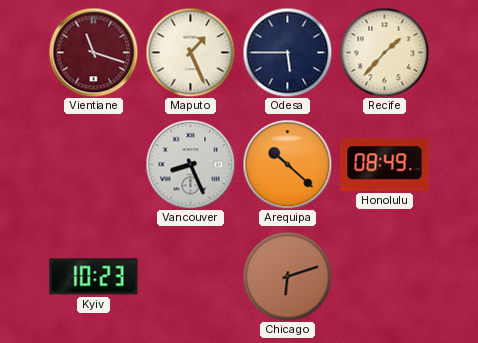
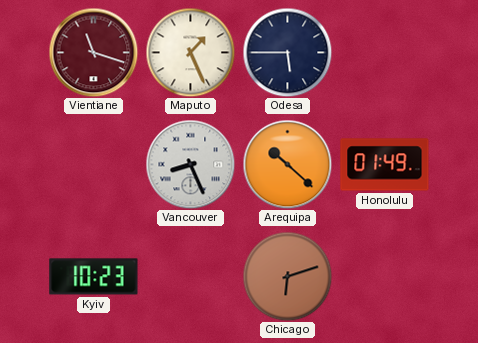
Recife: 1:37 -> none (384, 52)
Honolulu: 08:49 -> 01:49 (385, 165)
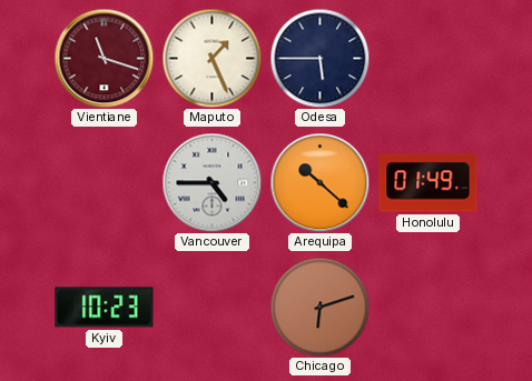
Vancouver: 8:26 -> 4:45 (211, 182)
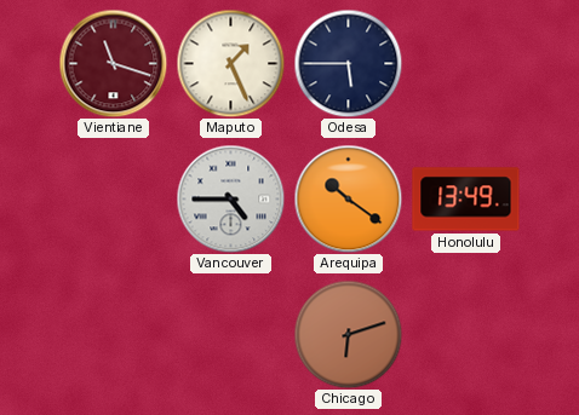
Arequipa: 10:22 -> 10:21 (348, 198)
Honolulu: 01:49 -> 13:49 (466, 200)
Kyiv: 10:23 -> none (105, 308)
